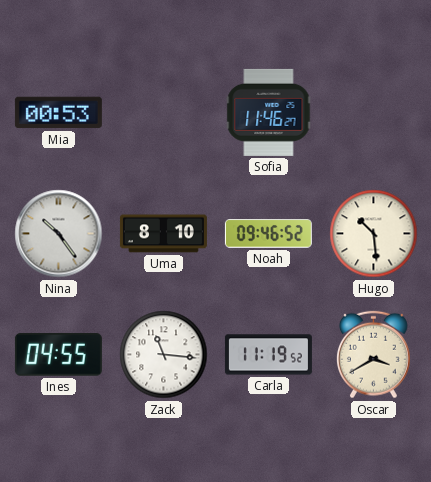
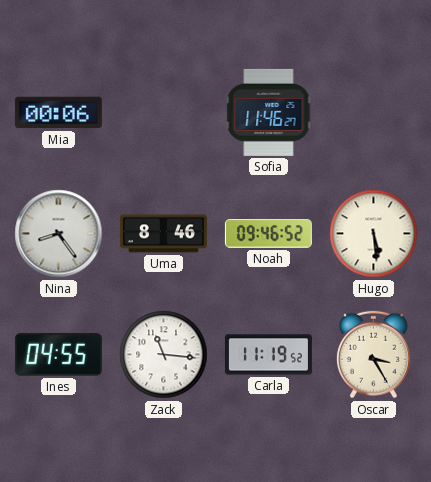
Mia: 00:53 -> 00:06 (58, 113)
Nina: 10:24 -> 8:24 (59, 234)
Uma: 8:10 -> 8:46 (163, 234)
Hugo: 10:29 -> 5:29 (374, 234)
Oscar: 3:40 -> 3:25 (373, 355)
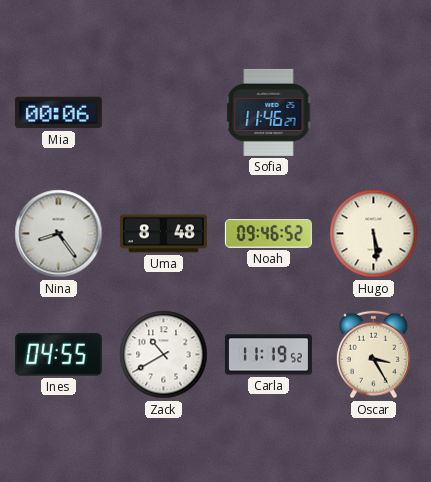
Uma: 8:46 -> 8:48 (163, 234)
Zack: 11:16 -> 10:40 (164, 355)
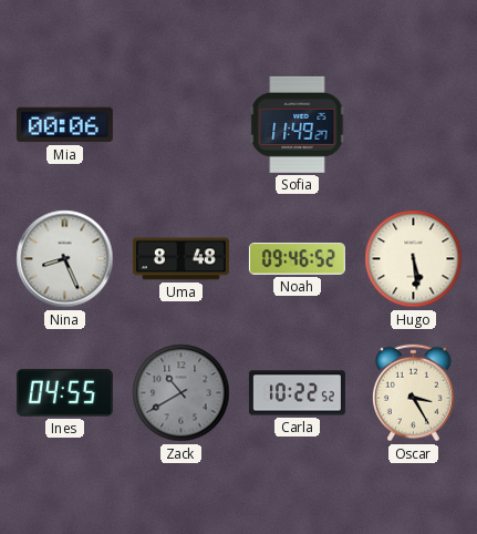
Sofia: 11:46 -> 11:49 (298, 124)
Nina: 8:24 -> 8:26 (65, 259)
Zack dial: white -> grey (182, 393)
Carla: 11:19 -> 10:22 (297, 393)
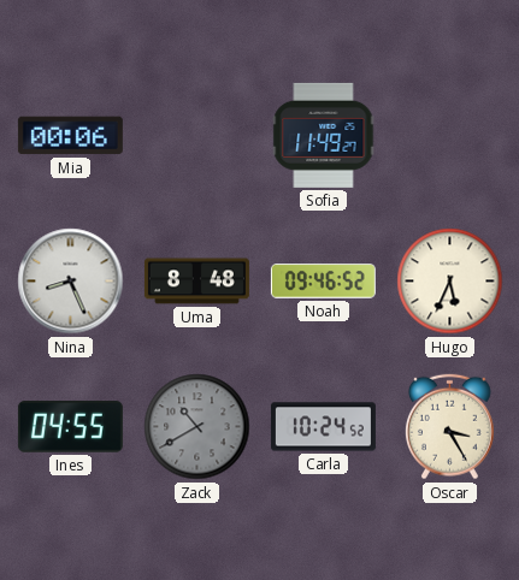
Hugo: 5:29 -> 5:34 (450, 282)
Carla: 10:22 -> 10:24 (323, 427)
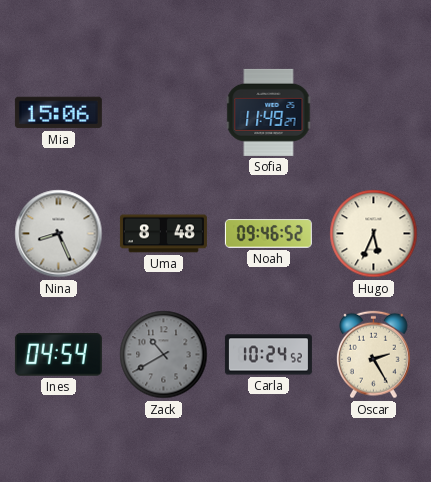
Mia: 00:06 -> 15:06 (58, 113)
Ines: 04:55 -> 04:54 (58, 355)
Oscar: 3:25 -> 2:25 (373, 355)
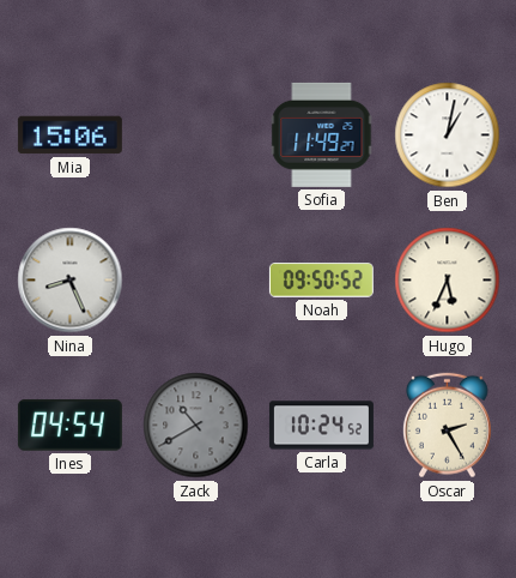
Ben: none -> 1:02 (448, 136)
Uma: 8:48 -> none (163, 234)
Noah: 09:46 -> 09:50 (321, 281)
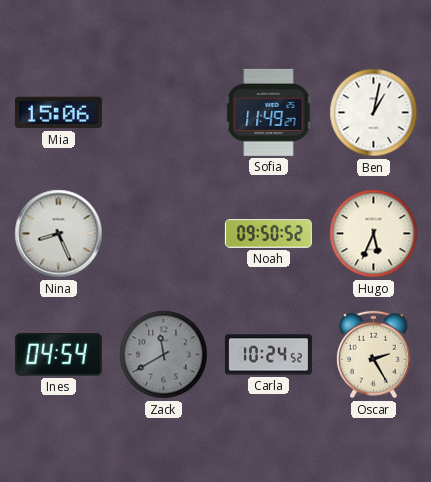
Zack: 10:40 -> 11:40 (164, 355)
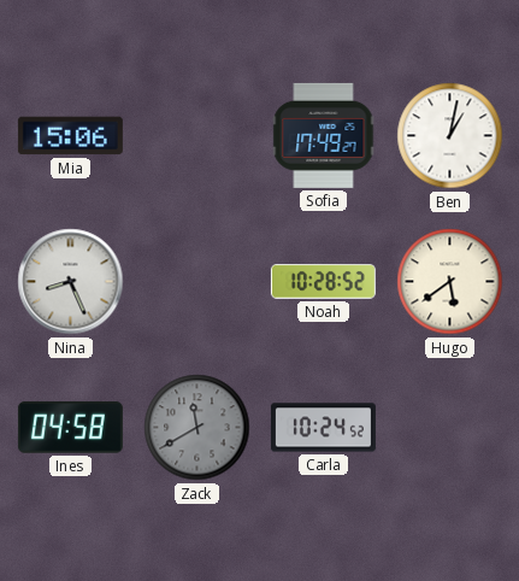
Sofia: 11:49 -> 17:49 (324, 135)
Noah: 09:50 -> 10:28 (323, 282)
Hugo: 5:34 -> 5:39 (450, 282)
Ines: 04:54 -> 04:58 (70, 428)
Oscar: 2:25 -> none (373, 355)
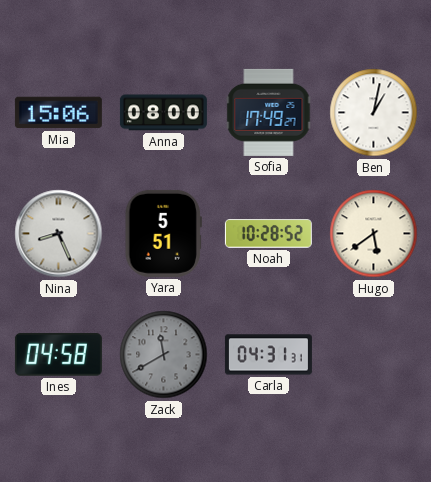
Anna: none -> 08:00 (163, 113)
Yara: none -> 5:51 (163, 233)
Carla: 10:24 -> 04:31 (268, 355)
